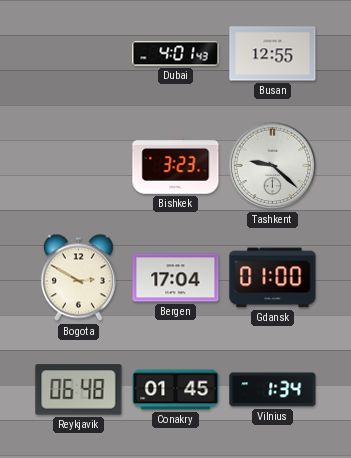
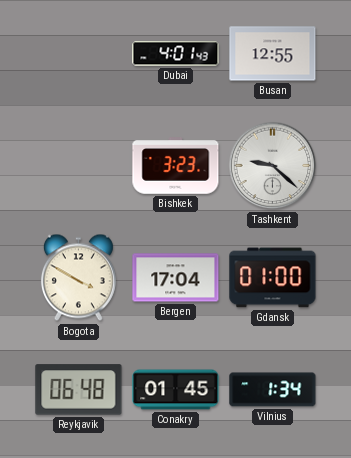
Bogota: 2:50 -> 3:50 (78, 278)
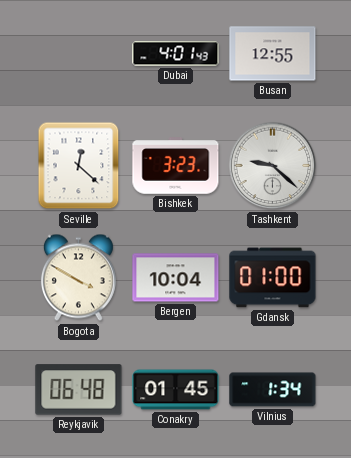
Seville: none -> 12:22 (79, 166)
Bergen: 17:04 -> 10:04 (176, 278)
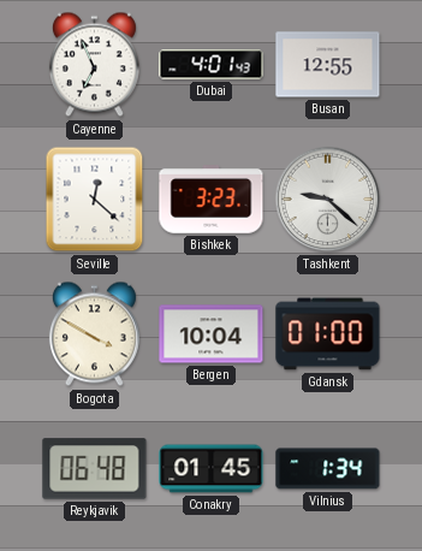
Cayenne: none -> 6:56 (94, 65)
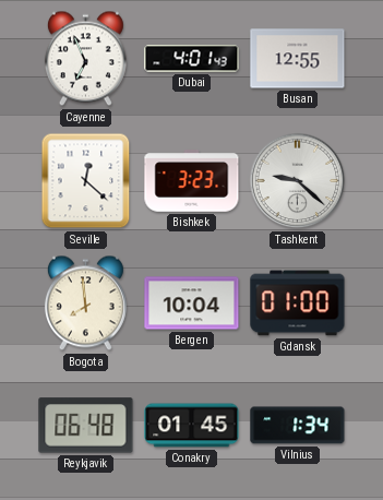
Bogota: 3:50 -> 7:59 (85, 303)
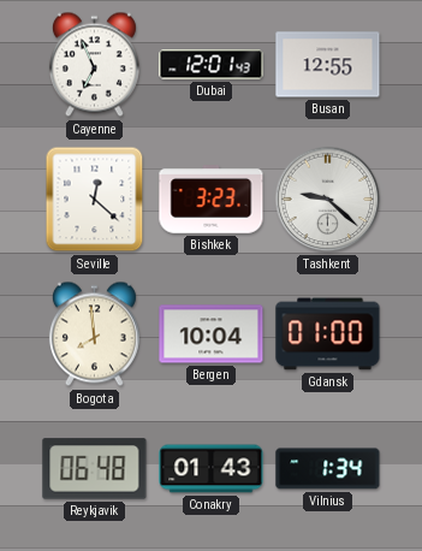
Dubai: 4:01 -> 12:01 (212, 65)
Conakry: 01:45 -> 01:43 (212, 469)
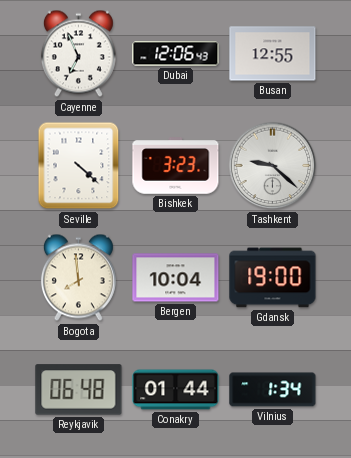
Dubai: 12:01 -> 12:06 (176, 54)
Seville: 12:22 -> 4:22 (79, 166)
Gdansk: 01:00 -> 19:00 (273, 278)
Conakry: 01:43 -> 01:44 (176, 390)
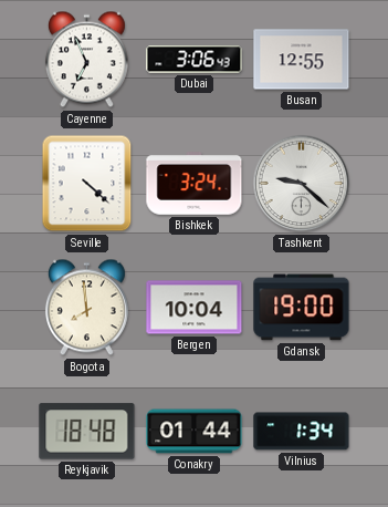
Dubai: 12:06 -> 3:06 (195, 60)
Bishkek: 3:23 -> 3:24 (195, 184)
Reykjavik: 06:48 -> 18:48 (87, 432)
